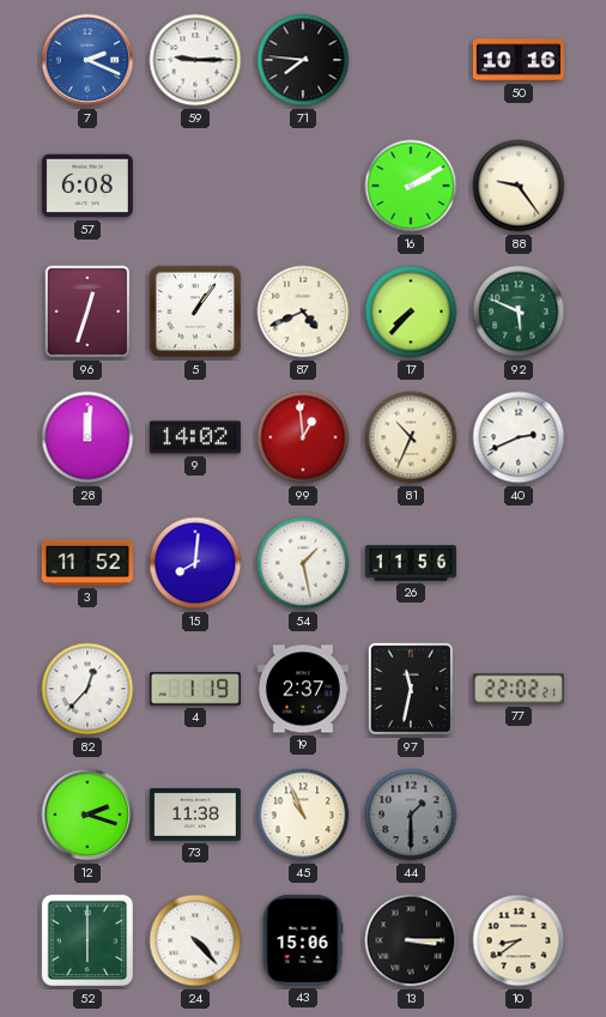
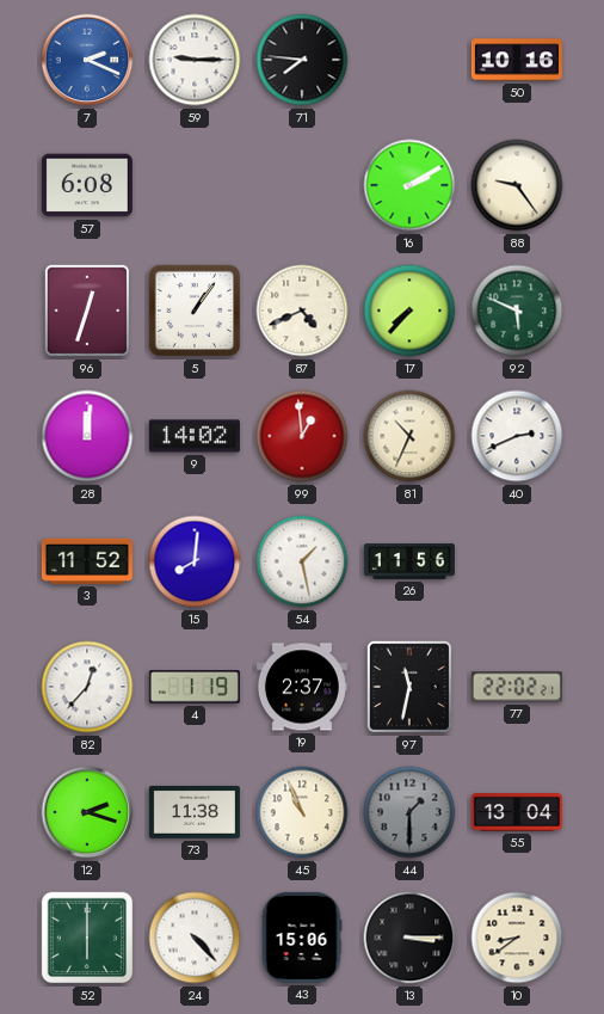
55: none -> 13:04 (517, 812)
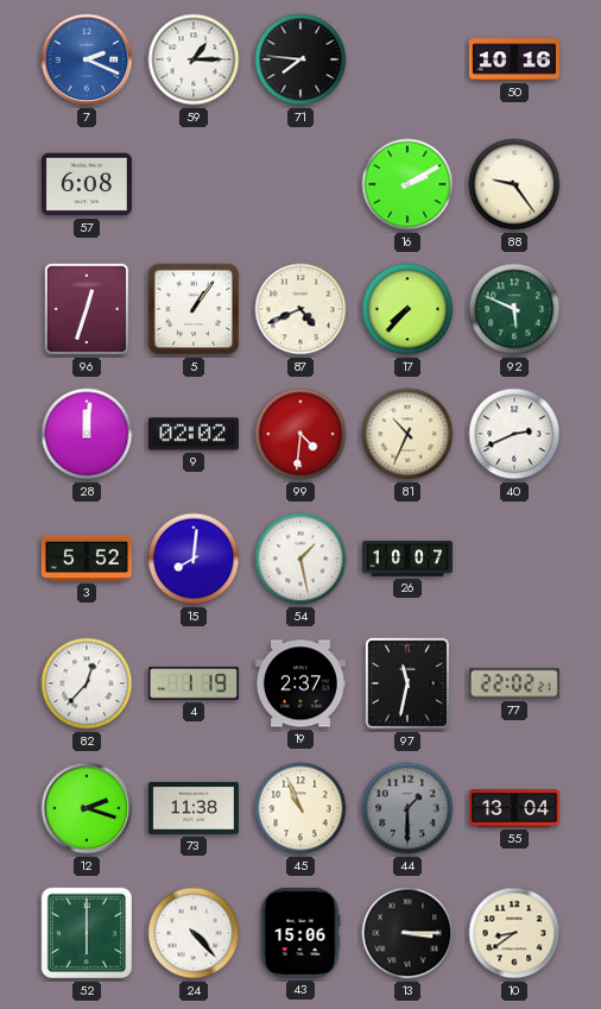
59: 9:15 -> 1:15 (194, 59)
9: 14:02 -> 02:02 (194, 434)
99: 12:59 -> 4:31 (300, 434)
3: 11:52 -> 5:52 (87, 559)
26: 11:56 -> 10:07 (407, 559)
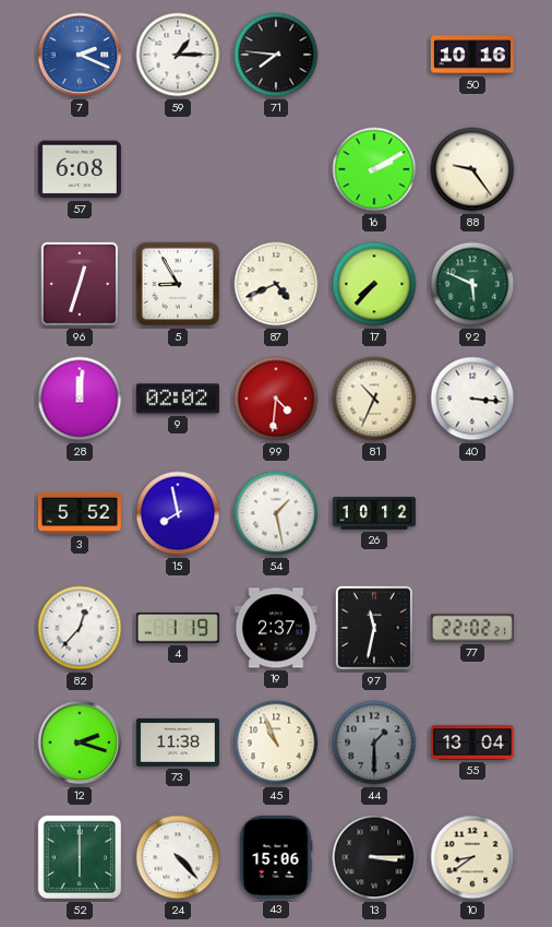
5: 1:06 -> 8:55 (178, 284)
40: 2:41 -> 3:16 (472, 399)
15: 8:01 -> 7:58 (178, 513)
26: 10:07 -> 10:12 (374, 513)
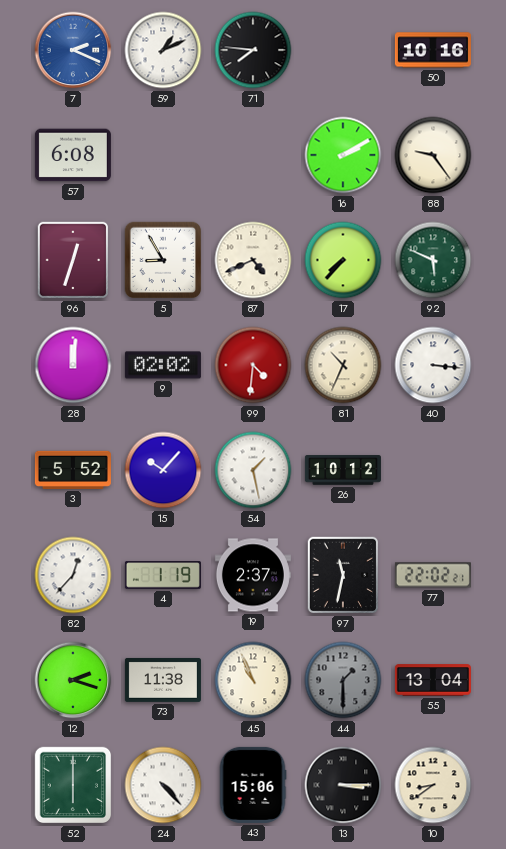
59: 1:15 -> 1:11 (163, 50)
15: 7:58 -> 10:07 (163, 470)
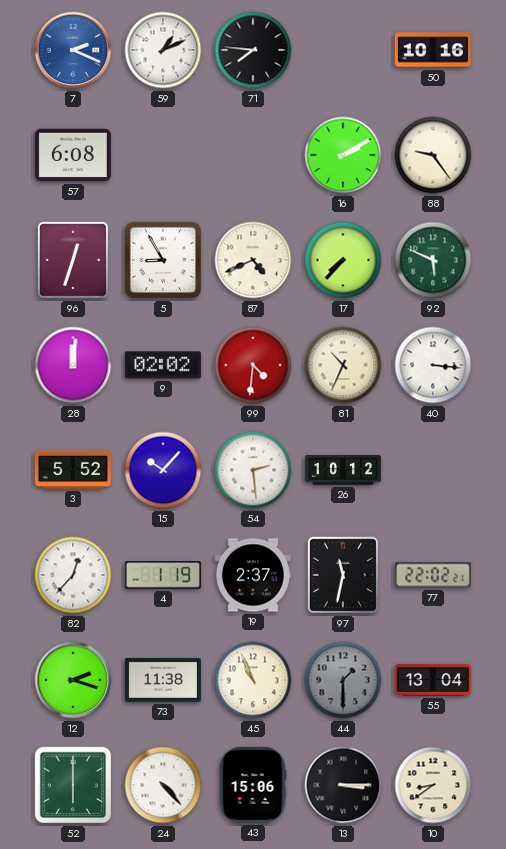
54: 1:28 -> 2:29 (253, 470)
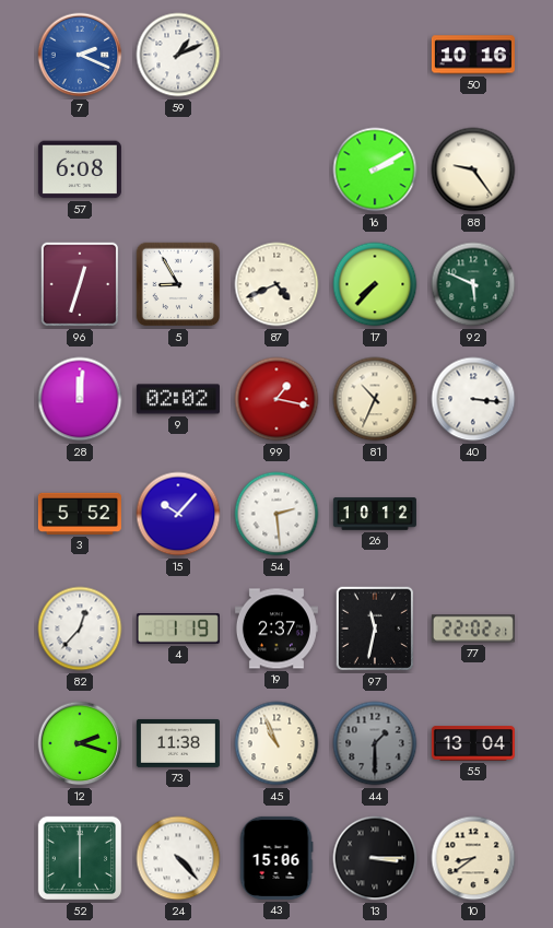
71: 7:46 -> none (253, 50)
99: 4:31 -> 1:17 (276, 399)
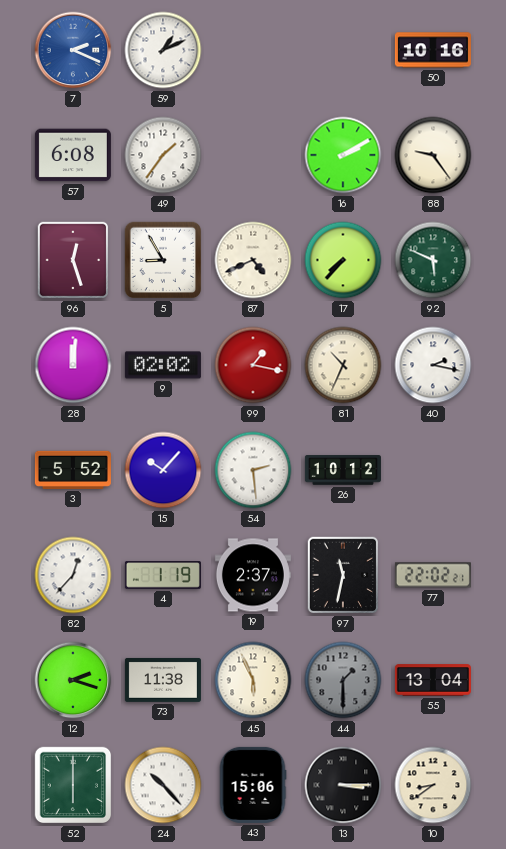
49: none -> 1:36 (163, 155)
96: 12:33 -> 12:27 (73, 260)
40: 3:16 -> 2:17 (433, 365)
45: 10:56 -> 5:56 (253, 680)
24: 4:23 -> 10:23 (163, 785)
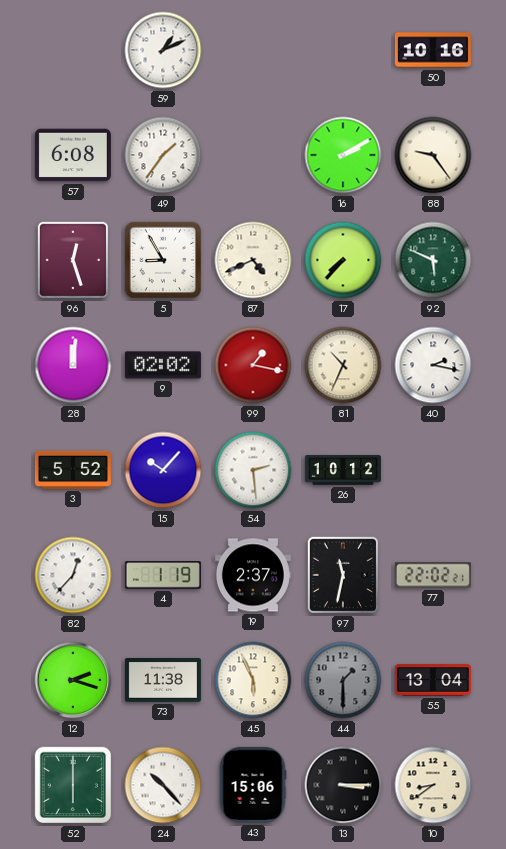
7: 2:19 -> none (73, 50)
